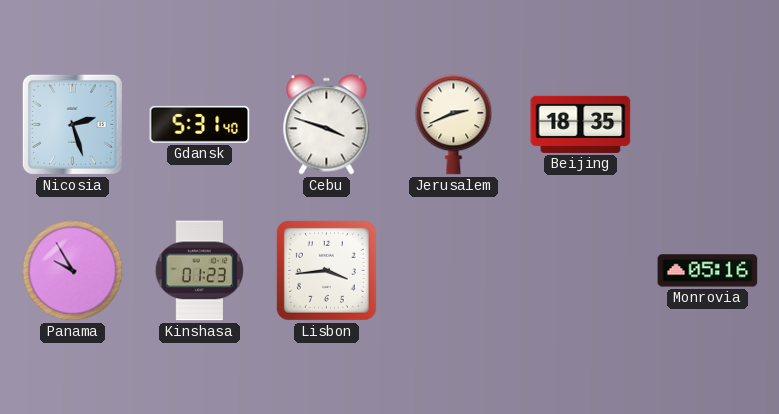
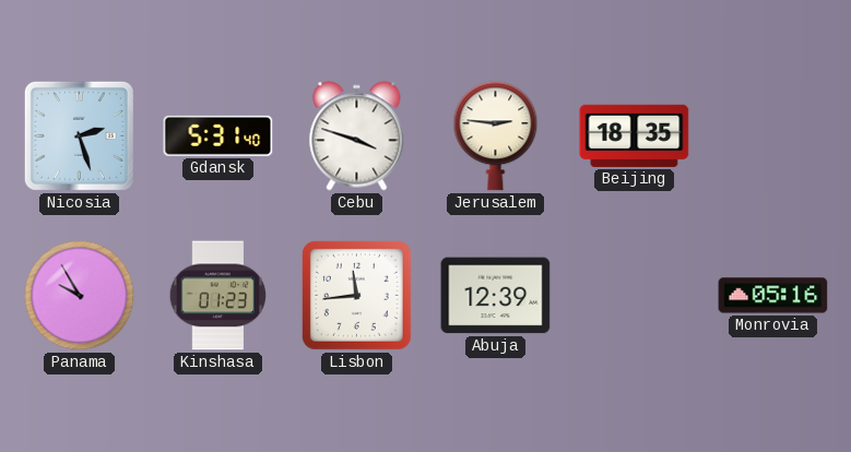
Jerusalem: 2:41 -> 2:46 (496, 136)
Lisbon: 3:44 -> 11:44 (356, 295)
Abuja: none -> 12:39 (496, 296)
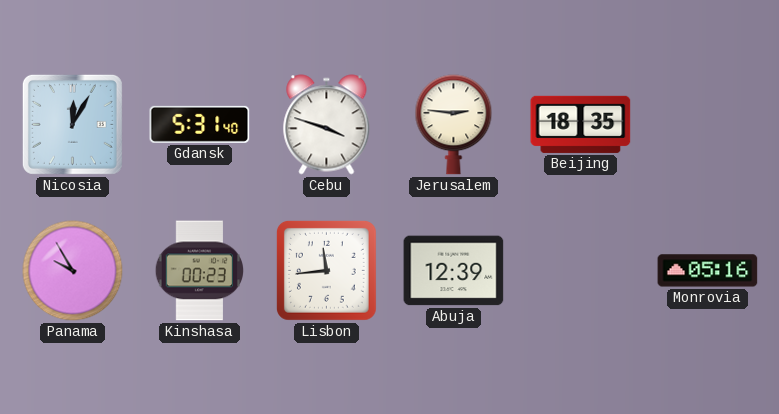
Nicosia: 2:27 -> 12:05 (72, 124)
Kinshasa: 01:23 -> 00:23 (199, 271)
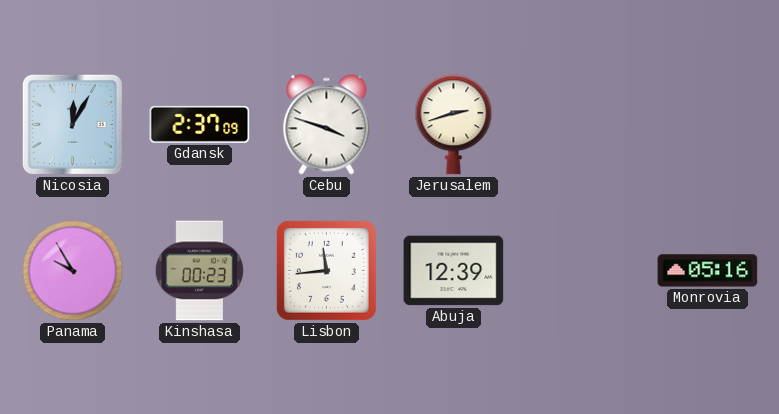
Gdansk: 5:31 -> 2:37 (200, 124)
Jerusalem: 2:46 -> 2:42 (454, 125)
Beijing: 18:35 -> none (581, 124)
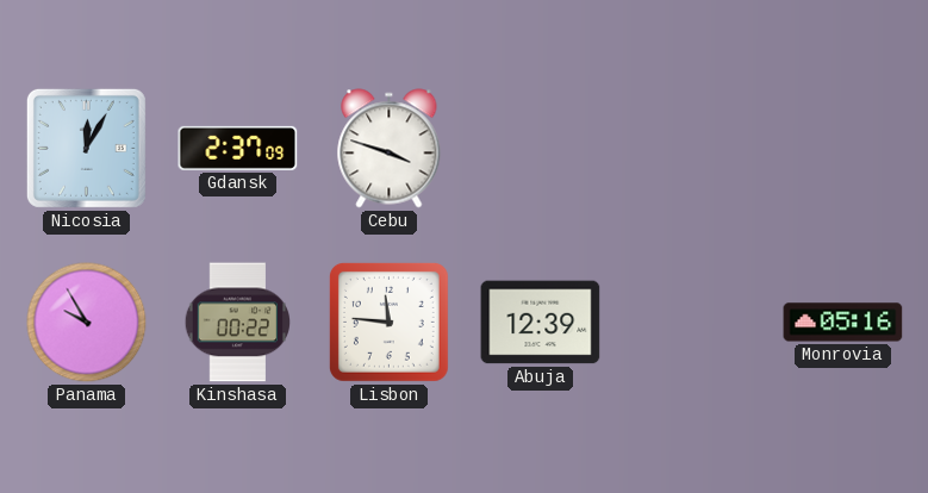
Jerusalem: 2:42 -> none (454, 125)
Kinshasa: 00:23 -> 00:22 (237, 323)
Lisbon: 11:44 -> 11:46 (388, 322)
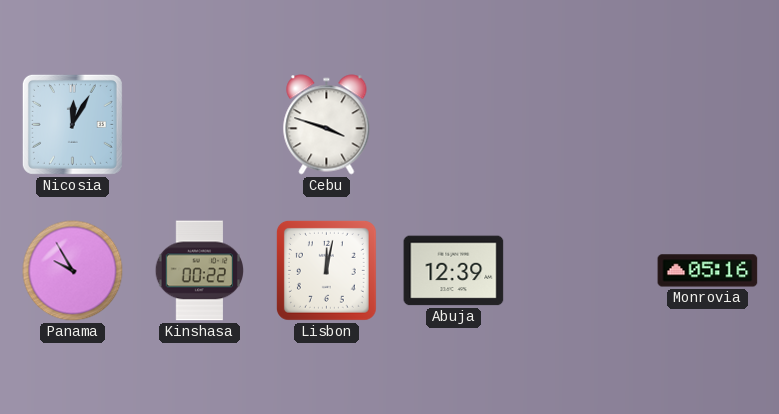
Gdansk: 2:37 -> none (238, 148)
Lisbon: 11:46 -> 12:02 (326, 270)
